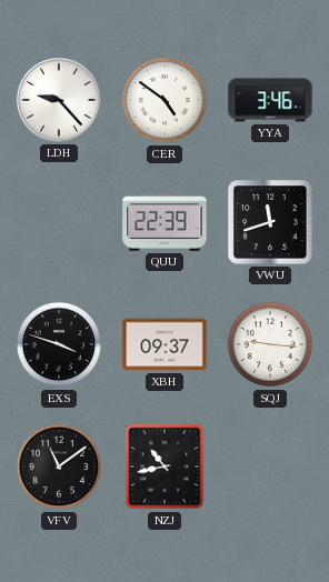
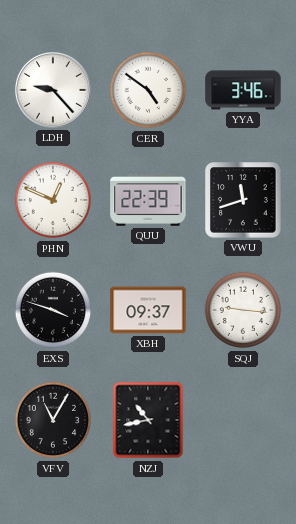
PHN: none -> 12:49 (53, 200)
VFV: 11:09 -> 11:05 (53, 420)
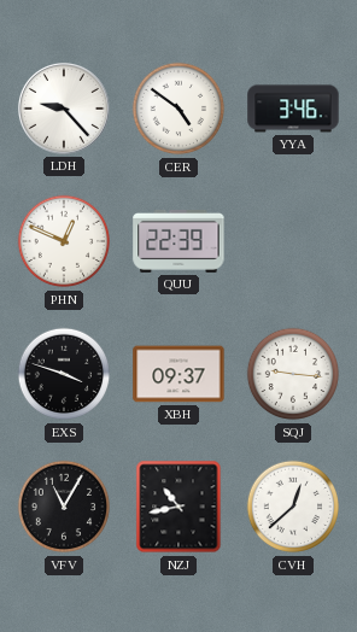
VWU: 11:42 -> none (243, 200)
CVH: none -> 12:38 (293, 507)
